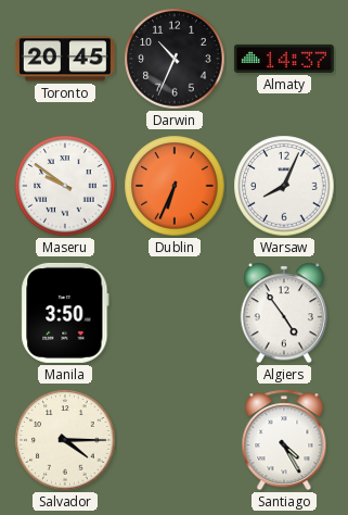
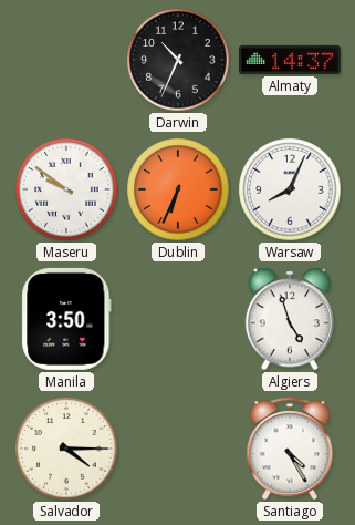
Toronto: 20:45 -> none (65, 59)
Algiers: 4:54 -> 4:57 (289, 319)
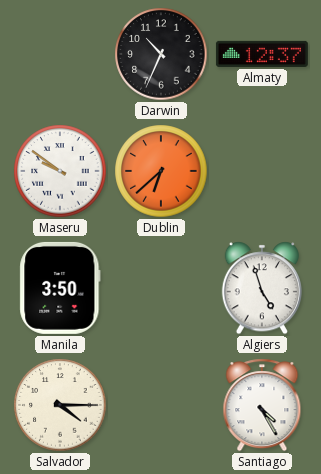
Almaty: 14:37 -> 12:37 (262, 54)
Dublin: 6:34 -> 6:38 (161, 171)
Warsaw: 8:04 -> none (290, 189)
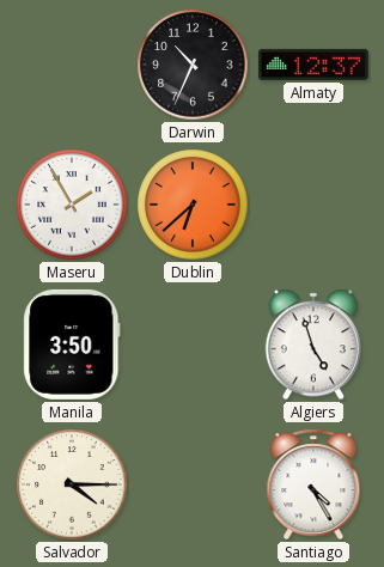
Maseru: 9:51 -> 1:55 (72, 205)
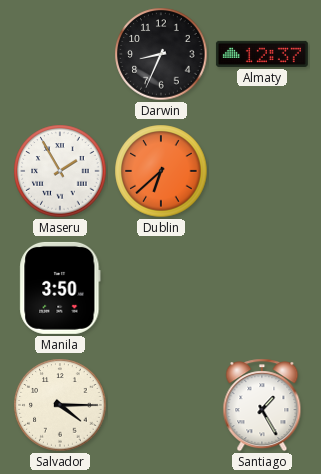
Darwin: 10:34 -> 8:34 (161, 54)
Algiers: 4:57 -> none (312, 345)
Santiago: 4:25 -> 1:25 (262, 405)
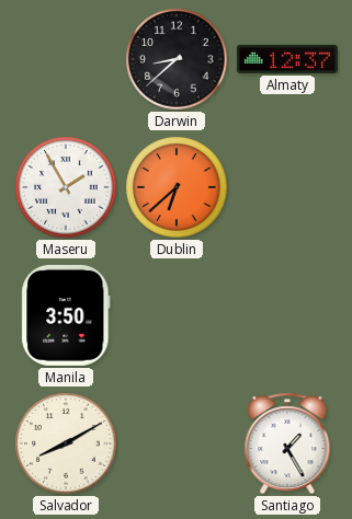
Darwin: 8:34 -> 8:38 (177, 59)
Salvador: 4:15 -> 8:10 (66, 443)
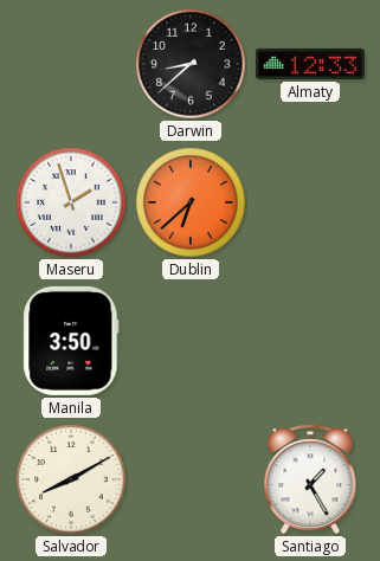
Almaty: 12:37 -> 12:33 (310, 64)
Maseru: 1:55 -> 1:57 (71, 202)
